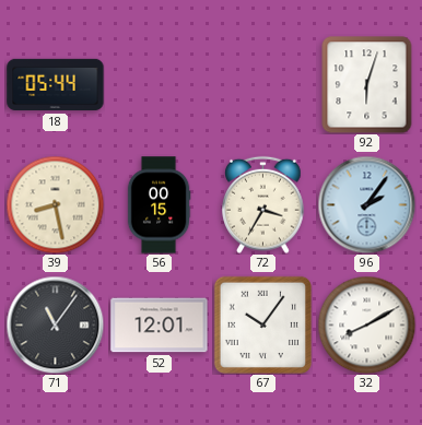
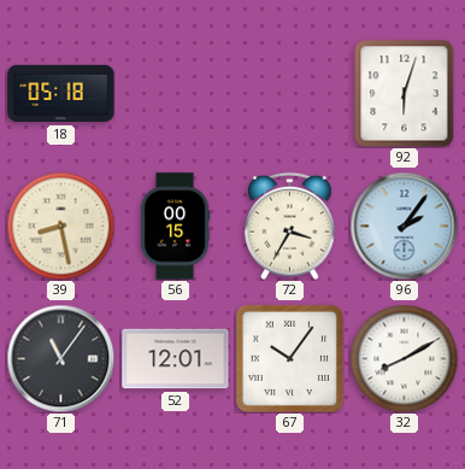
18: 05:44 -> 05:18 (61, 94)
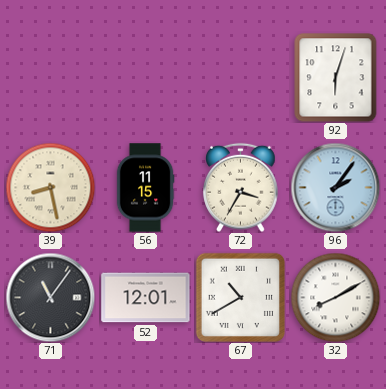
18: 05:18 -> none (61, 94)
56: 00:15 -> 11:15 (145, 188)
67: 10:06 -> 10:40 (240, 297)
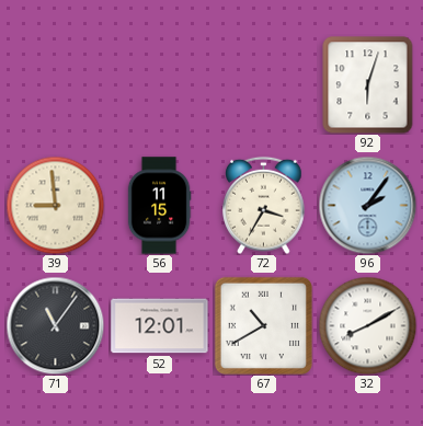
39: 8:28 -> 8:59 (55, 205)
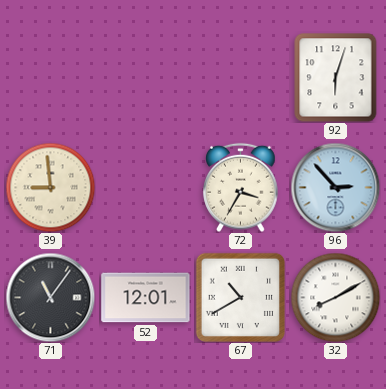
56: 11:15 -> none (159, 206)
96: 2:06 -> 2:53 (335, 187)
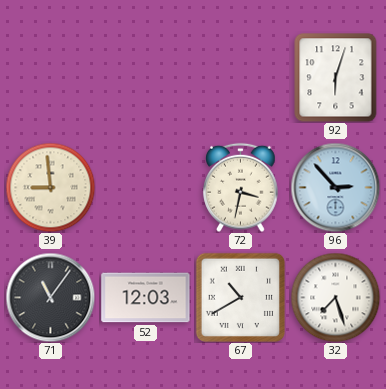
72: 3:35 -> 3:32 (241, 187)
52: 12:01 -> 12:03 (146, 298)
32: 8:10 -> 7:27 (335, 297)
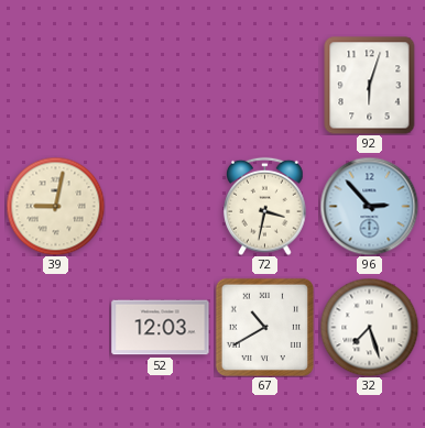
39: 8:59 -> 9:02 (55, 206)
71: 11:06 -> none (50, 297)
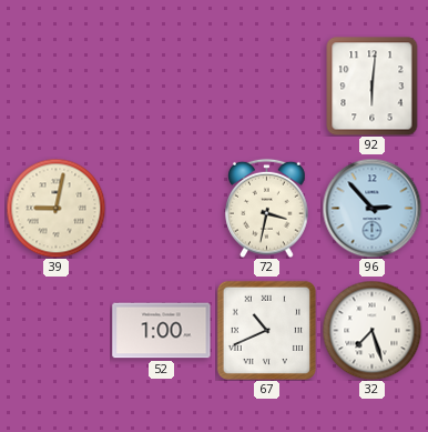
92: 6:03 -> 6:01 (373, 86)
52: 12:03 -> 1:00 (162, 331)
67: 10:40 -> 10:41 (266, 330)
